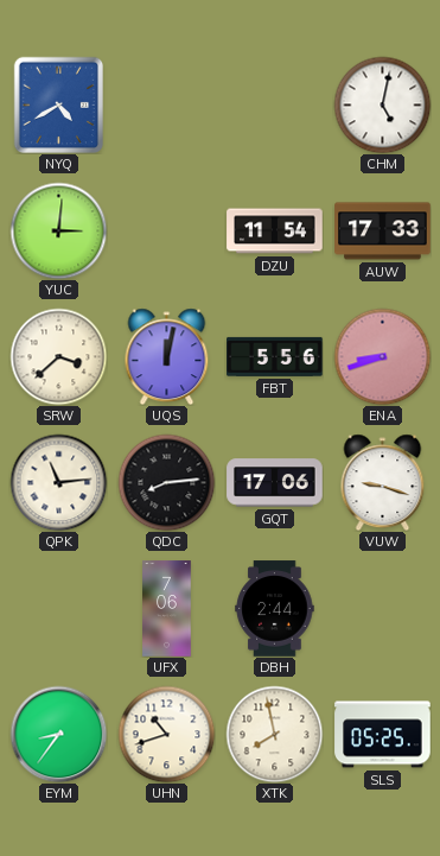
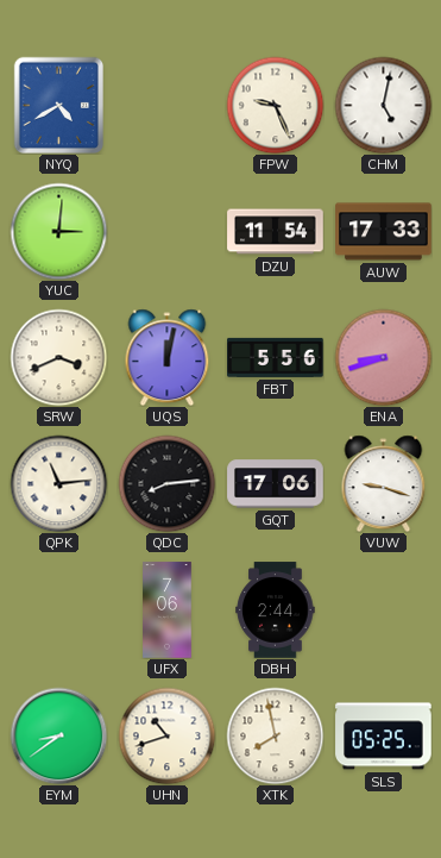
FPW: none -> 9:26 (275, 105)
SRW: 3:38 -> 3:41 (58, 357)
EYM: 8:36 -> 8:39 (58, 735)
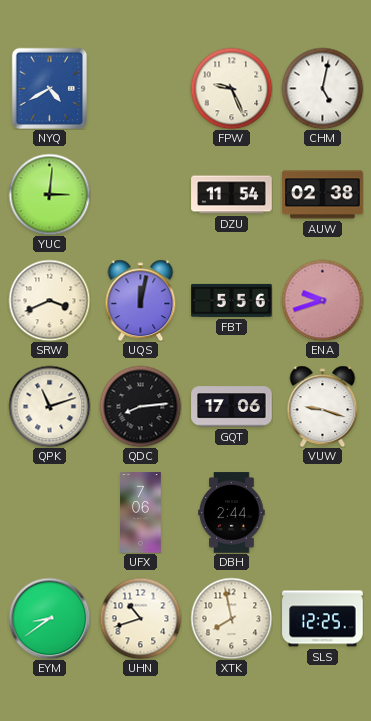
AUW: 17:33 -> 02:38 (323, 195)
ENA: 8:42 -> 9:42 (322, 300)
QPK: 11:14 -> 11:12 (49, 406)
SLS: 05:25 -> 12:25 (323, 619)
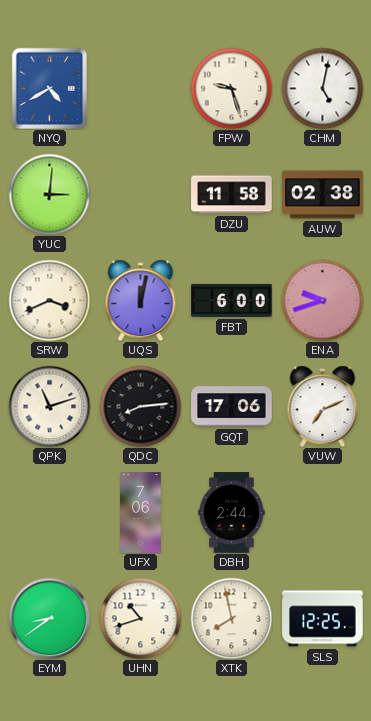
FPW: 9:26 -> 9:27 (231, 88)
DZU: 11:54 -> 11:58 (232, 195)
FBT: 5:56 -> 6:00 (232, 300)
VUW: 9:18 -> 7:11 (323, 406)
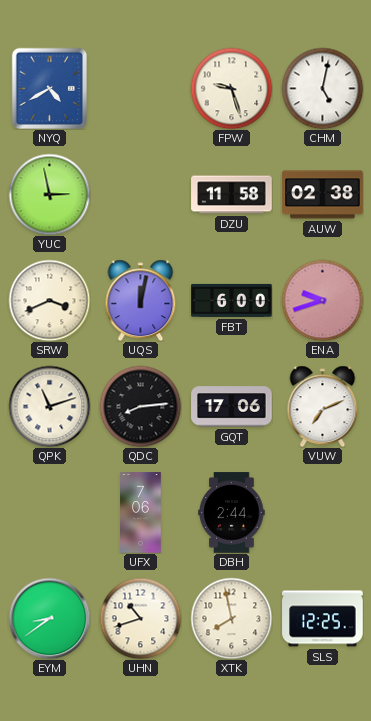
YUC: 3:01 -> 2:58 (49, 194)
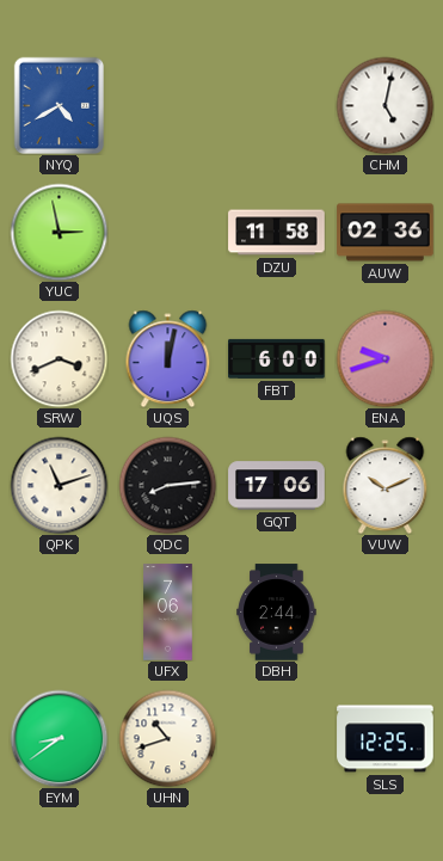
FPW: 9:27 -> none (231, 88)
AUW: 02:38 -> 02:36 (386, 233)
VUW: 7:11 -> 10:11 (386, 485)
XTK: 7:58 -> none (231, 618)
